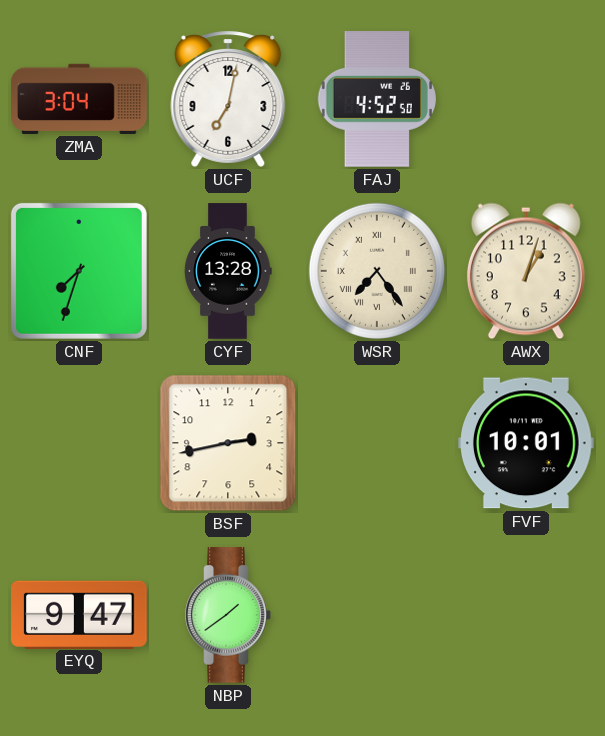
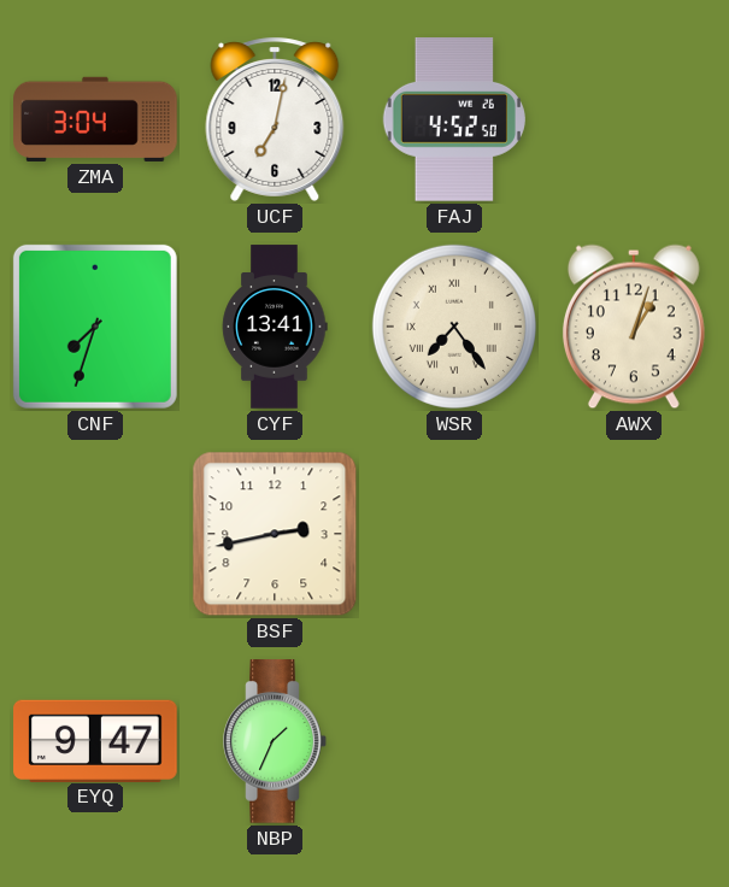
CYF: 13:28 -> 13:41 (275, 327)
FVF: 10:01 -> none (527, 443)
NBP: 1:39 -> 1:34 (275, 741)
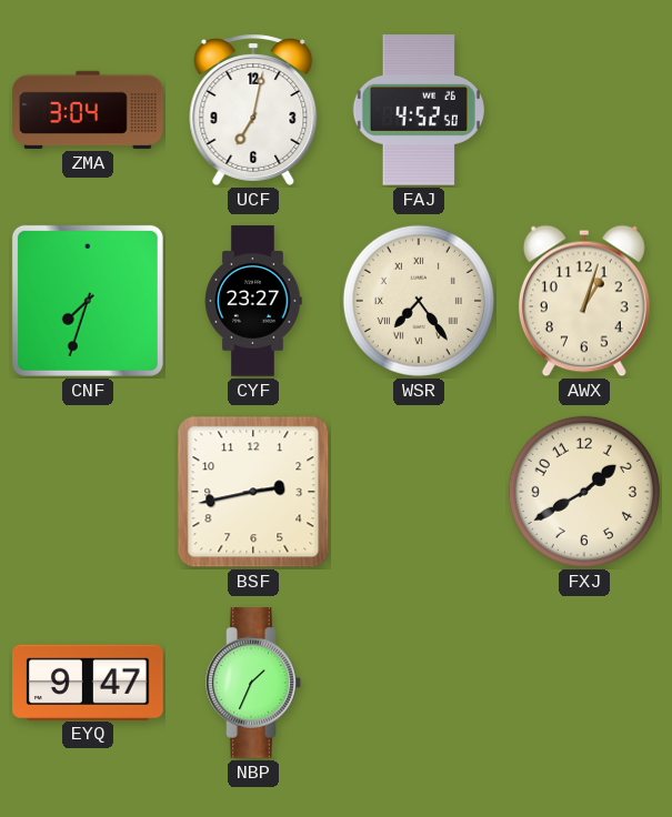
CYF: 13:41 -> 23:27 (253, 301)
FXJ: none -> 1:40 (584, 492)
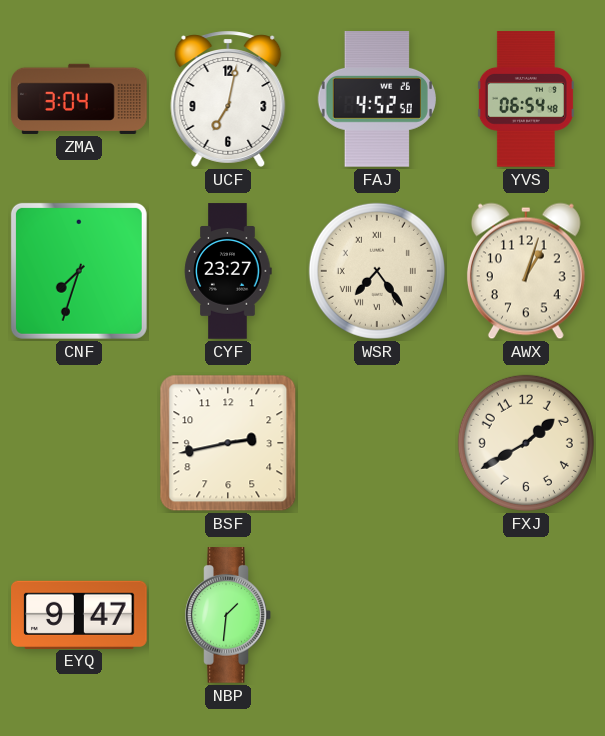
YVS: none -> 06:54 (526, 99)
NBP: 1:34 -> 1:31 (228, 615)
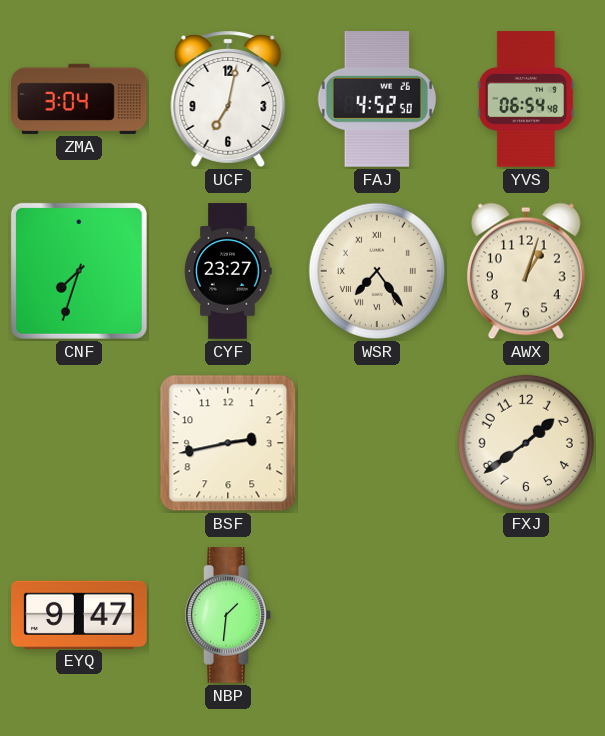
FXJ: 1:40 -> 1:39 (526, 443)
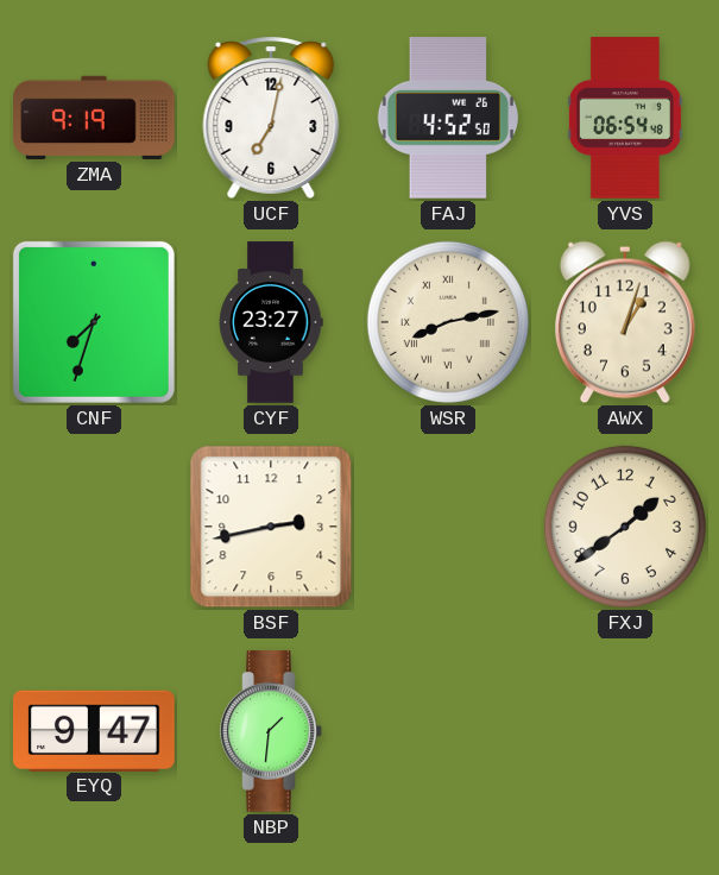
ZMA: 3:04 -> 9:19 (94, 118)
WSR: 7:24 -> 8:13 (448, 322)
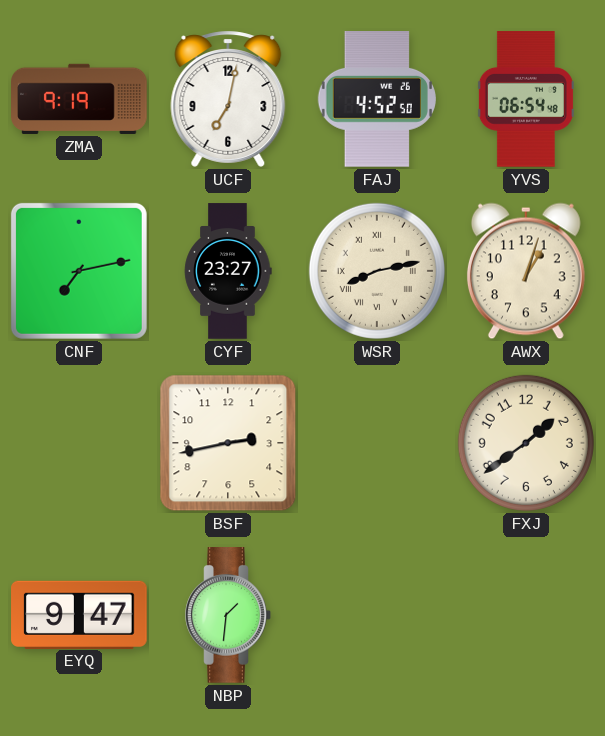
CNF: 7:33 -> 7:13 (79, 271)
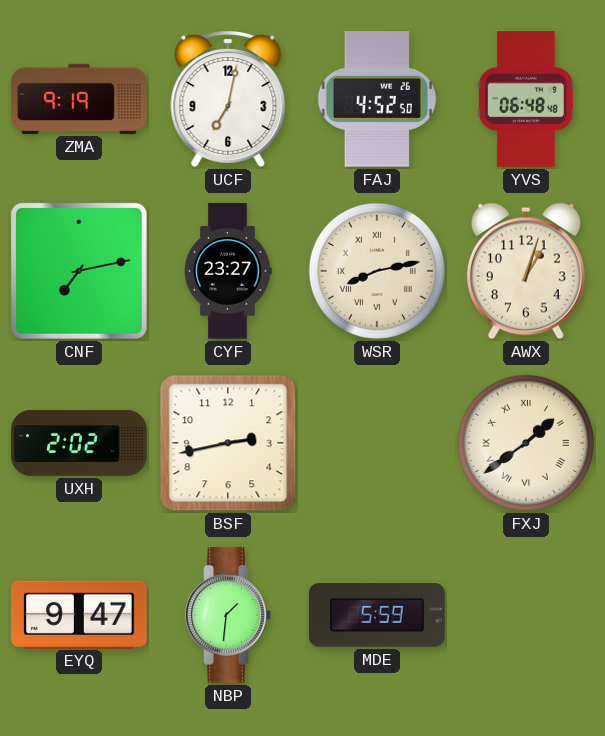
YVS: 06:54 -> 06:48 (526, 99)
UXH: none -> 2:02 (79, 443)
FXJ numerals: Arabic -> Roman (526, 443)
MDE: none -> 5:59 (378, 615)
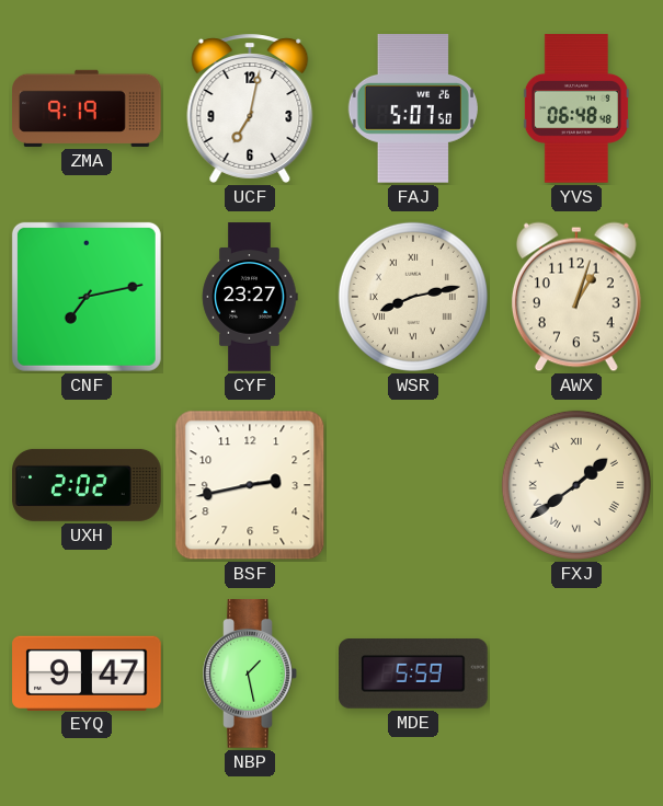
FAJ: 4:52 -> 5:07 (413, 110)
NBP: 1:31 -> 1:28 (250, 673)
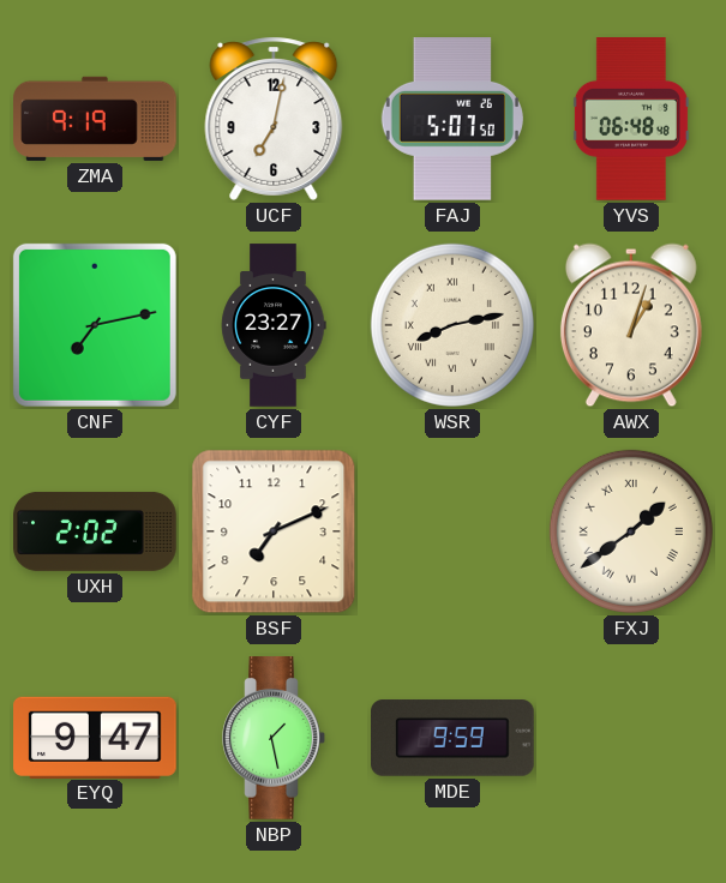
BSF: 2:43 -> 7:11 (274, 531)
MDE: 5:59 -> 9:59 (454, 738)
